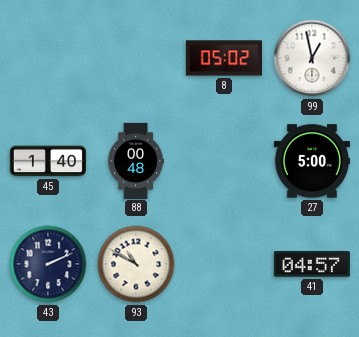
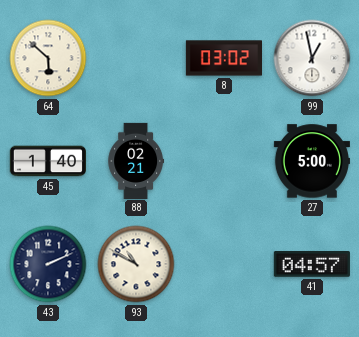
64: none -> 5:52 (48, 58)
8: 05:02 -> 03:02 (223, 58)
88: 00:48 -> 02:21 (136, 160)
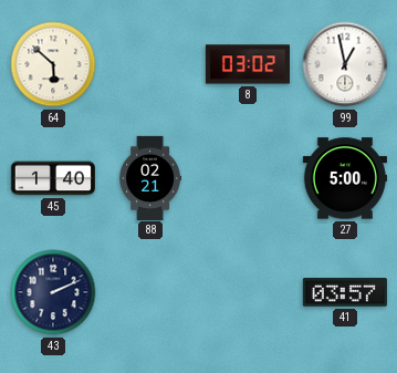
93: 10:50 -> none (136, 264)
41: 04:57 -> 03:57 (345, 292)
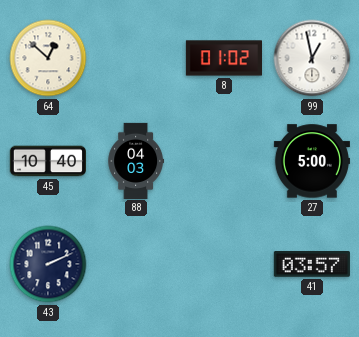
64: 5:52 -> 12:52 (48, 58)
8: 03:02 -> 01:02 (223, 58)
45: 1:40 -> 10:40 (47, 161)
88: 02:21 -> 04:03 (136, 160)
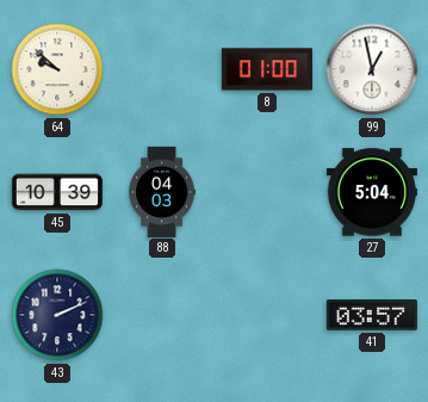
64: 12:52 -> 9:52 (57, 69)
8: 01:02 -> 01:00 (266, 69)
45: 10:40 -> 10:39 (56, 192)
27: 5:00 -> 5:04 (372, 192)
